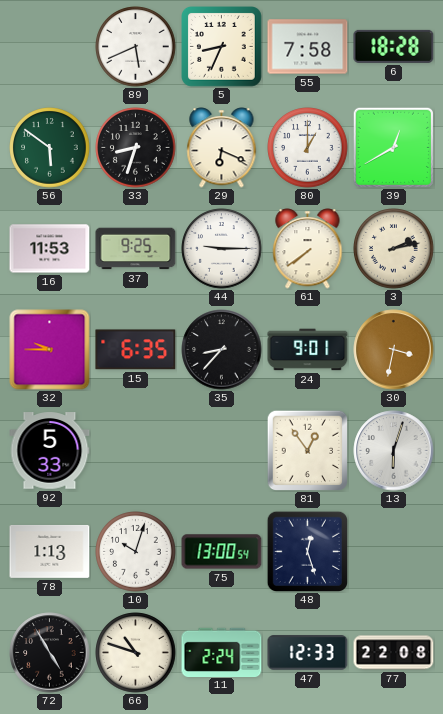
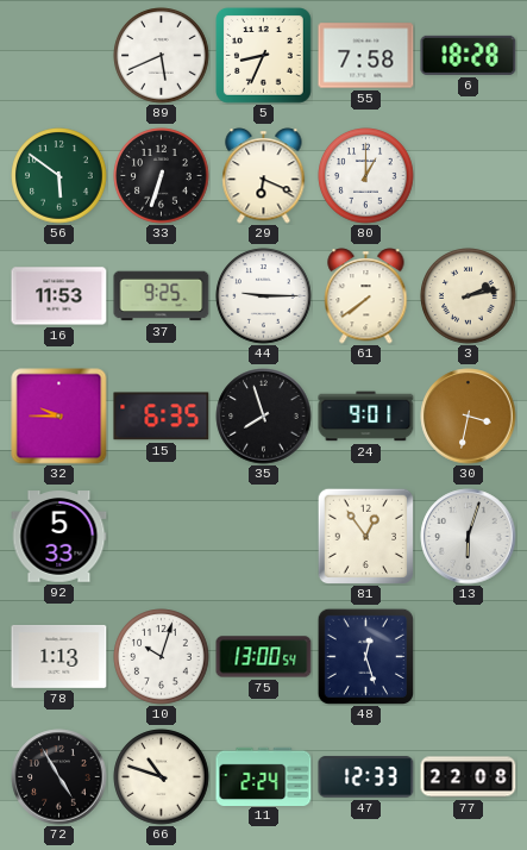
33: 8:33 -> 6:33 (162, 176)
39: 12:40 -> none (393, 147)
35: 8:37 -> 7:57 (264, 417)
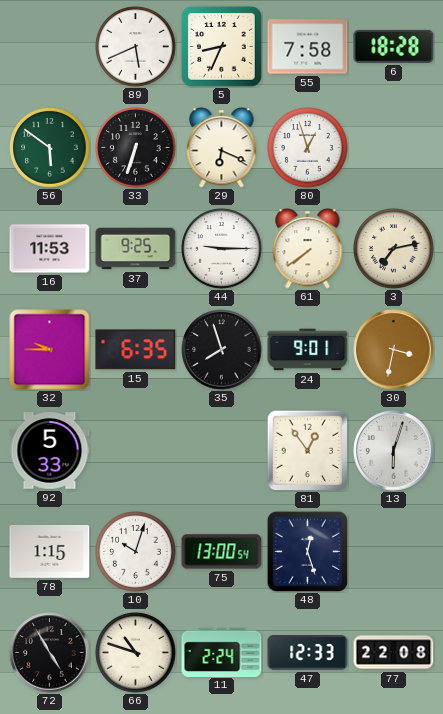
80: 1:00 -> 12:57 (308, 148)
3: 2:13 -> 7:13 (394, 249)
78: 1:13 -> 1:15 (50, 551)
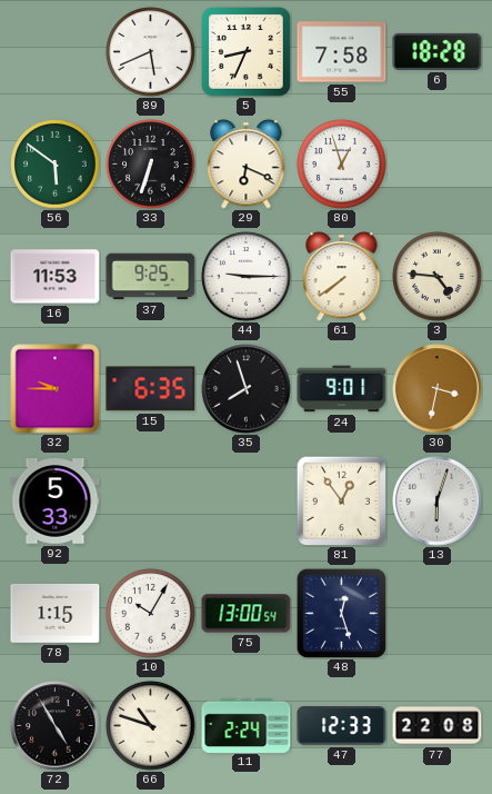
3: 7:13 -> 4:46 (438, 277)
10: 10:03 -> 10:05 (151, 614)
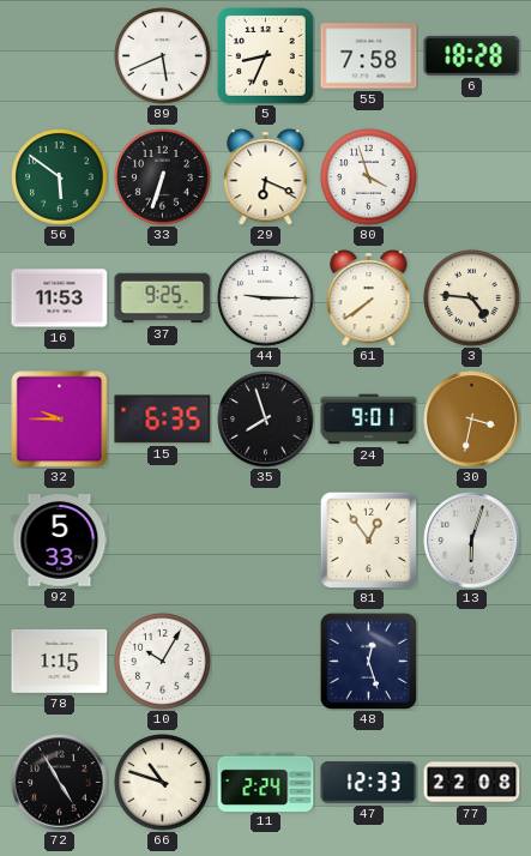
80: 12:57 -> 3:57 (369, 177)
75: 13:00 -> none (247, 614)
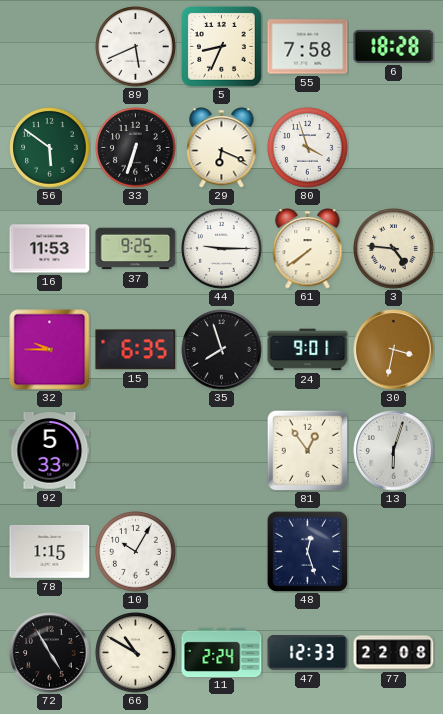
66: 10:48 -> 10:50 (136, 653)
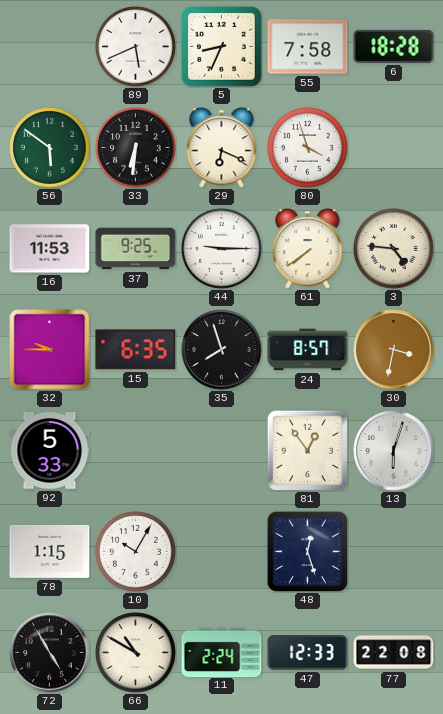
33: 6:33 -> 6:31 (136, 148)
24: 9:01 -> 8:57 (308, 350)
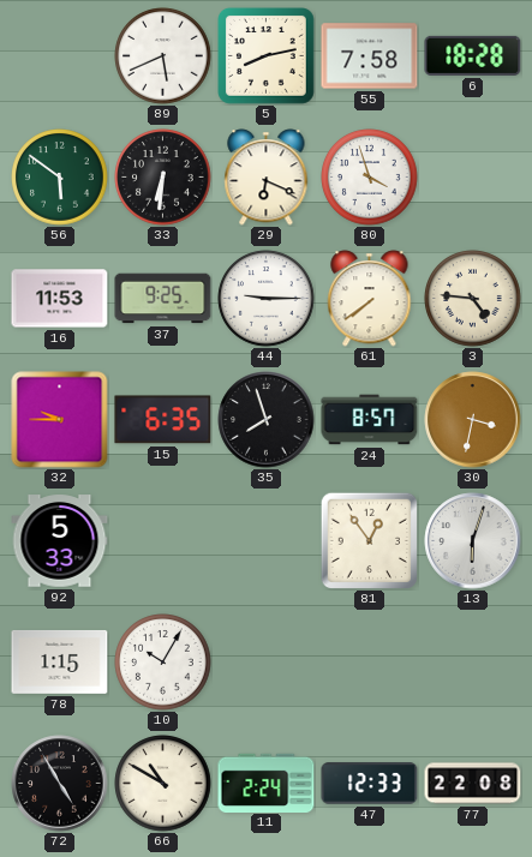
5: 8:34 -> 8:13 (267, 56)
48: 12:27 -> none (307, 551)
